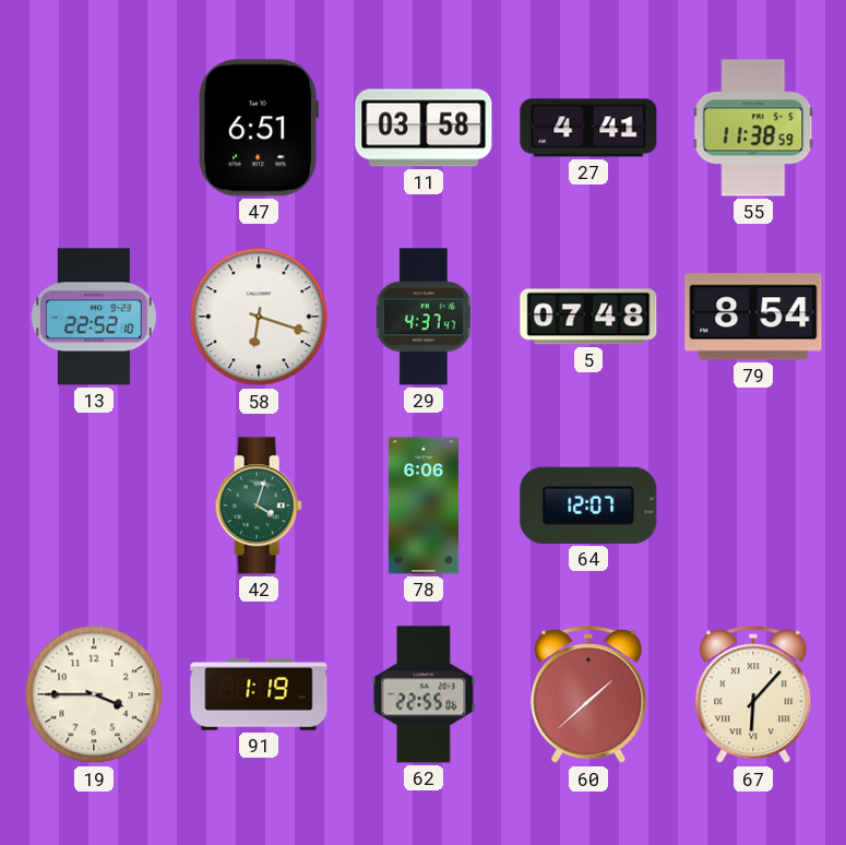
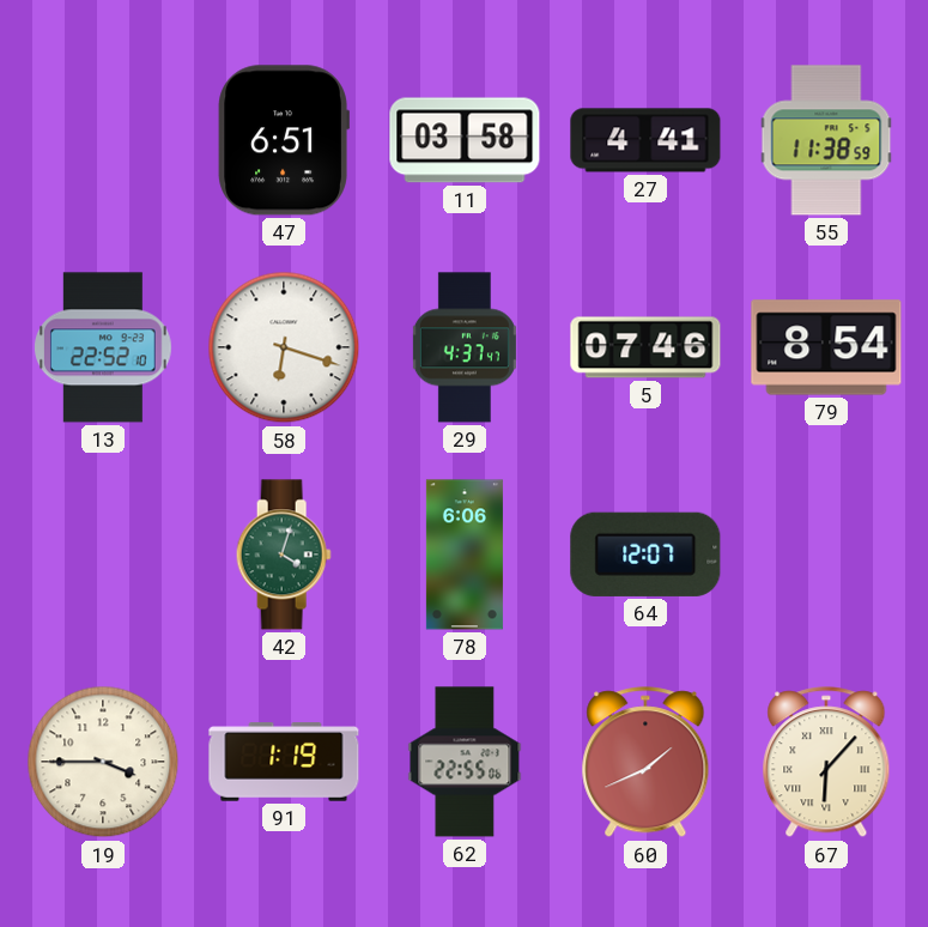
5: 07:48 -> 07:46 (645, 347)
60: 1:38 -> 1:41 (645, 763)
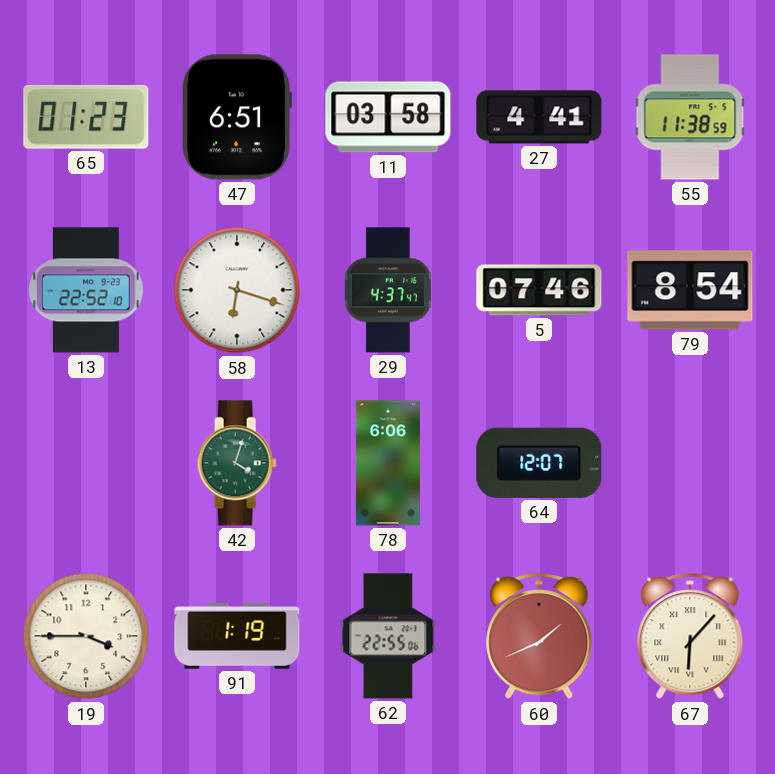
65: none -> 01:23 (86, 117)
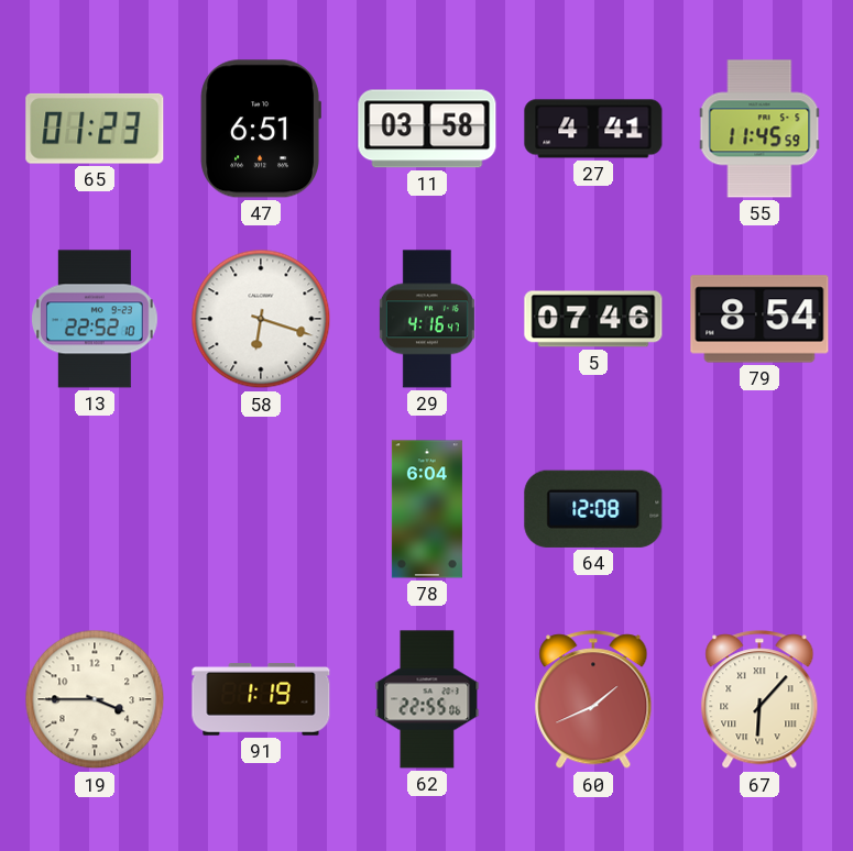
55: 11:38 -> 11:45 (759, 129)
29: 4:37 -> 4:16 (427, 319)
42: 4:03 -> none (237, 463)
78: 6:06 -> 6:04 (427, 509)
64: 12:07 -> 12:08 (593, 509)
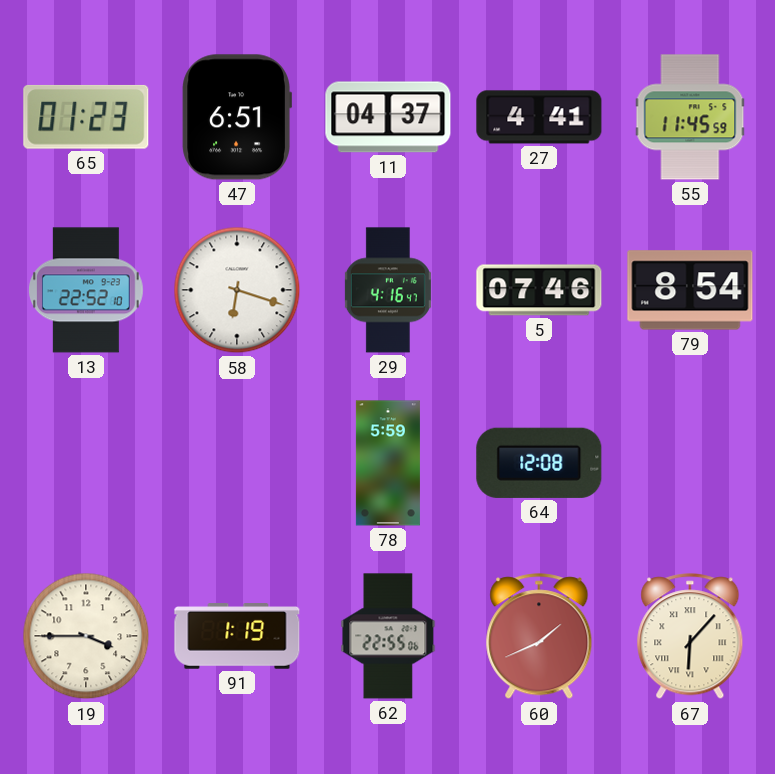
11: 03:58 -> 04:37 (388, 117)
78: 6:04 -> 5:59 (388, 463)
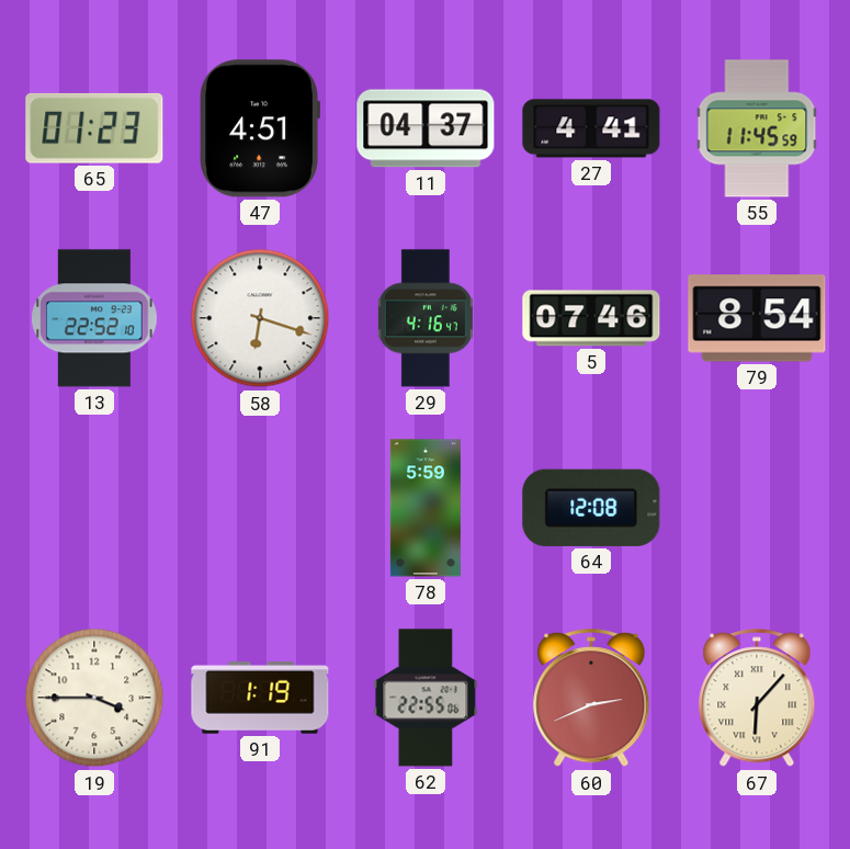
47: 6:51 -> 4:51 (260, 128)
60: 1:41 -> 2:41 (591, 699)
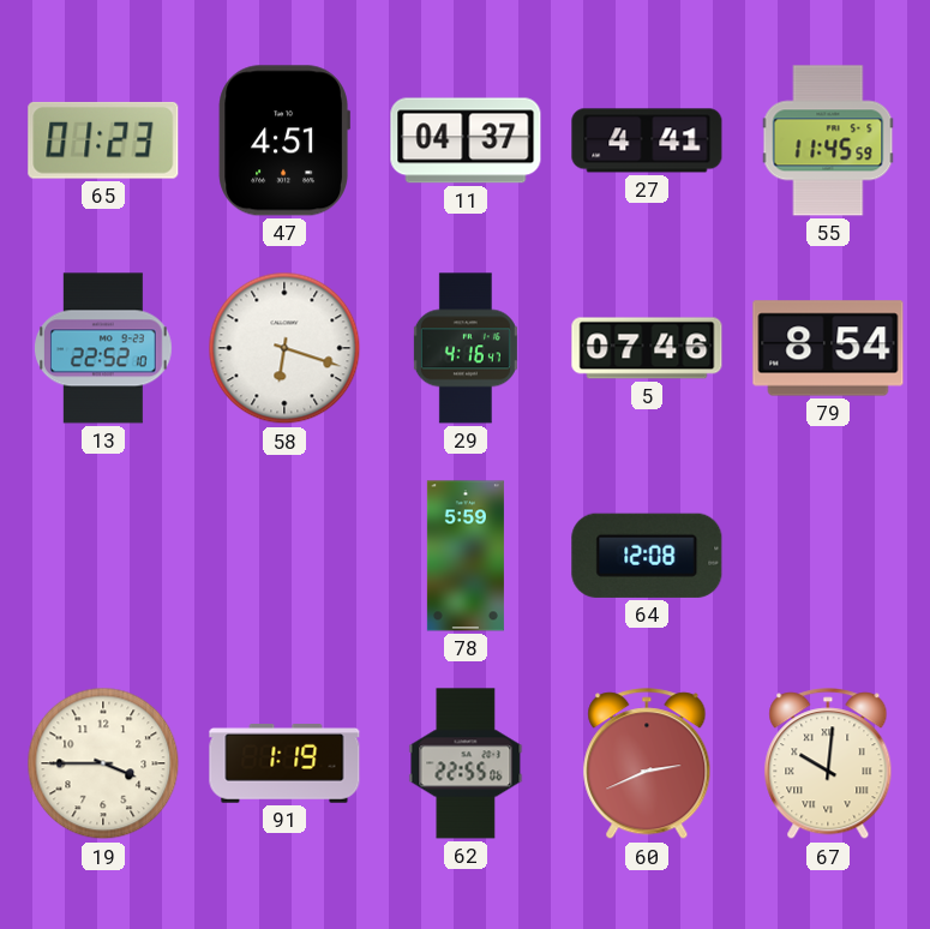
67: 6:07 -> 10:01 (828, 765)
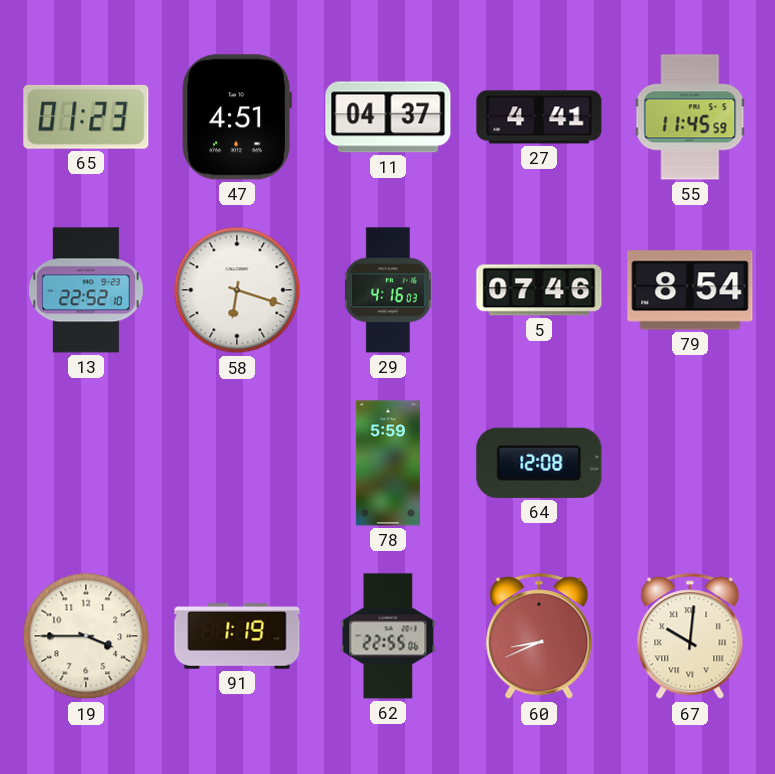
29: 4:16:47 -> 4:16:03 (388, 290)
60: 2:41 -> 8:41 (539, 637)
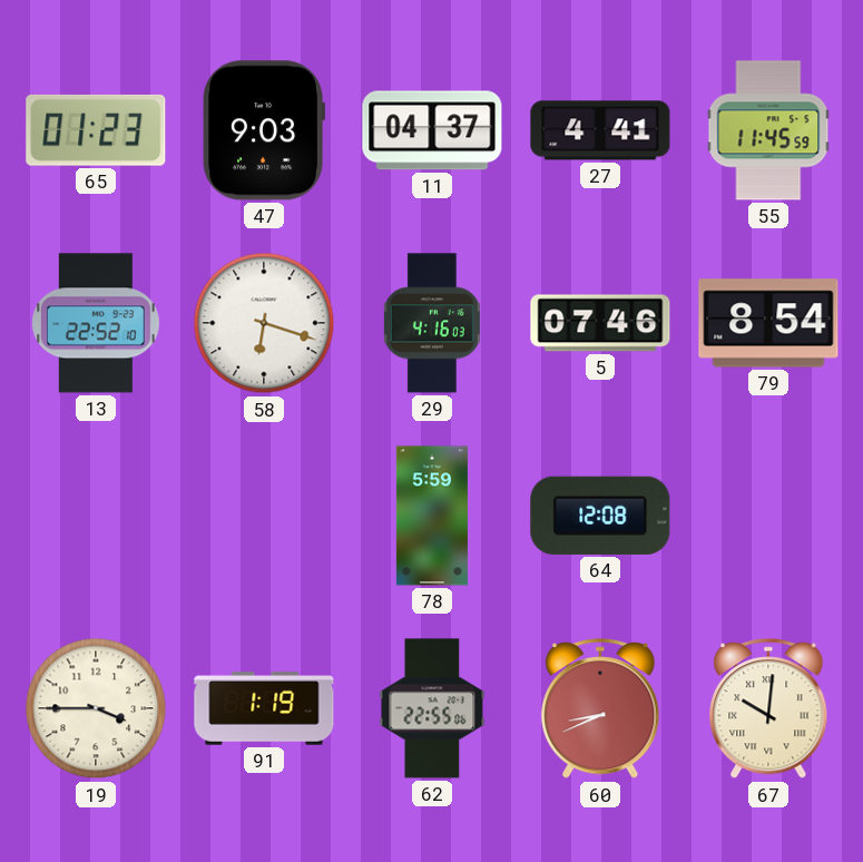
47: 4:51 -> 9:03 (264, 130)
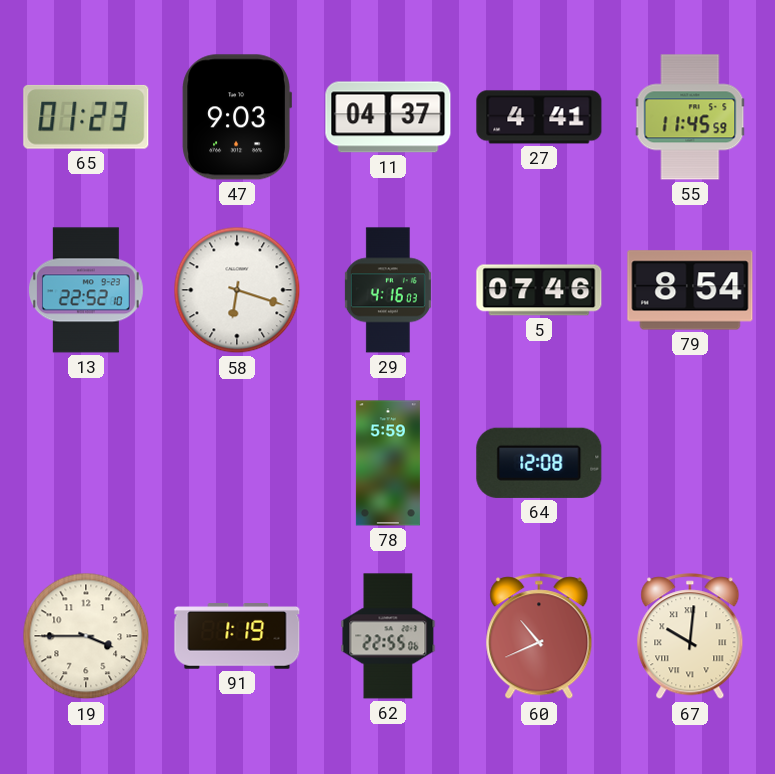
60: 8:41 -> 10:41 (539, 637)
